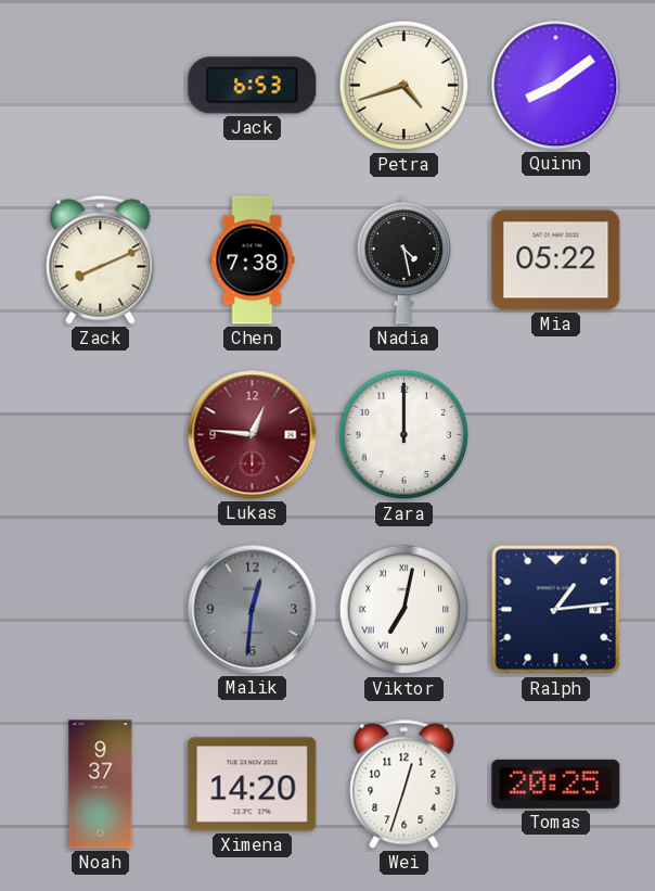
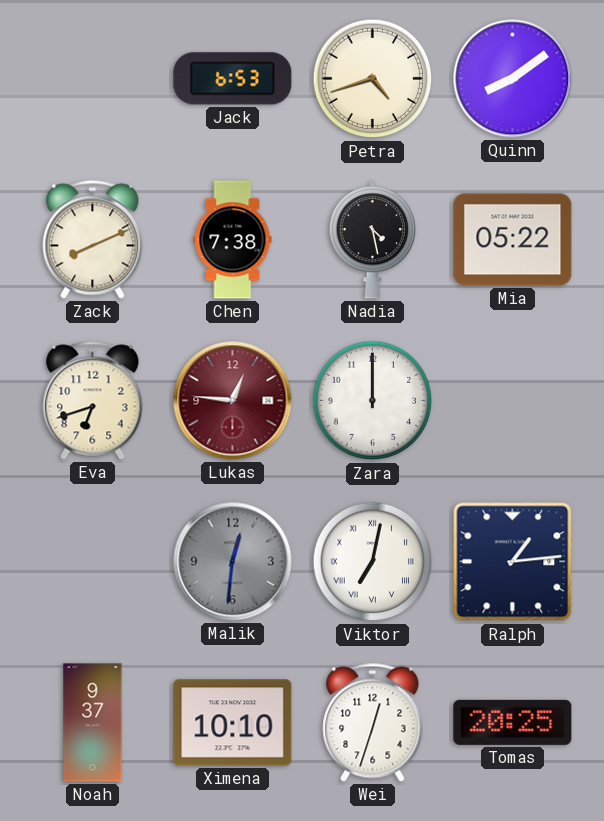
Eva: none -> 6:42 (93, 401)
Ximena: 14:20 -> 10:10 (233, 723)
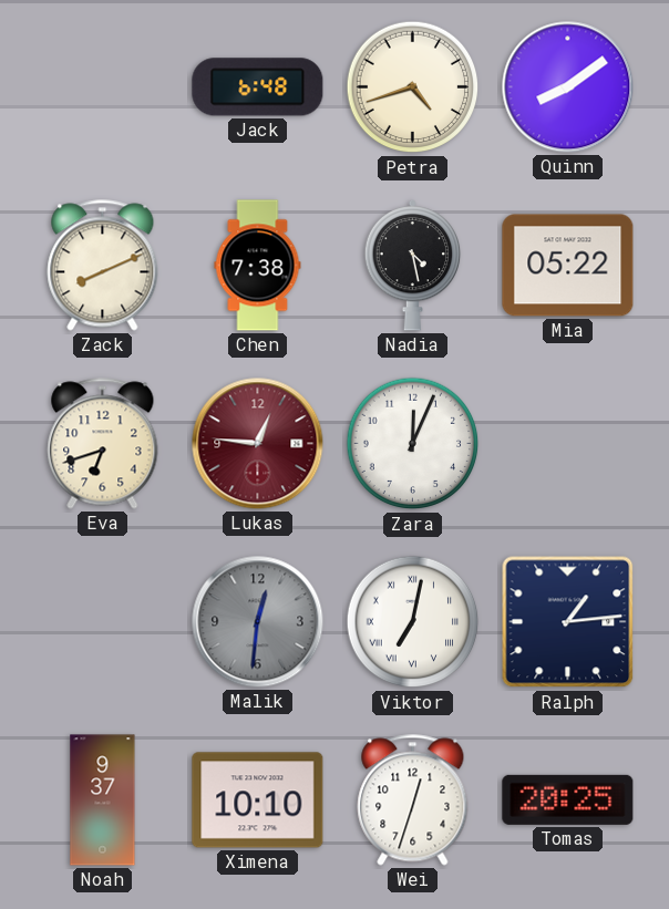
Jack: 6:53 -> 6:48 (258, 87)
Zara: 12:00 -> 12:04 (413, 444)
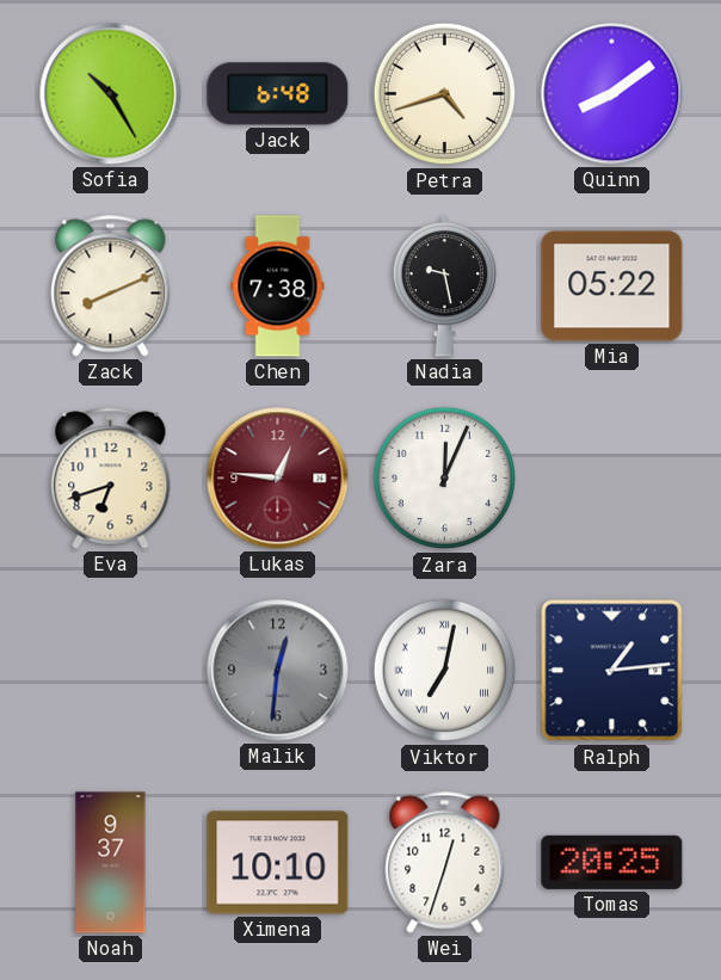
Sofia: none -> 10:25 (111, 94)
Nadia: 4:28 -> 9:28 (445, 286)
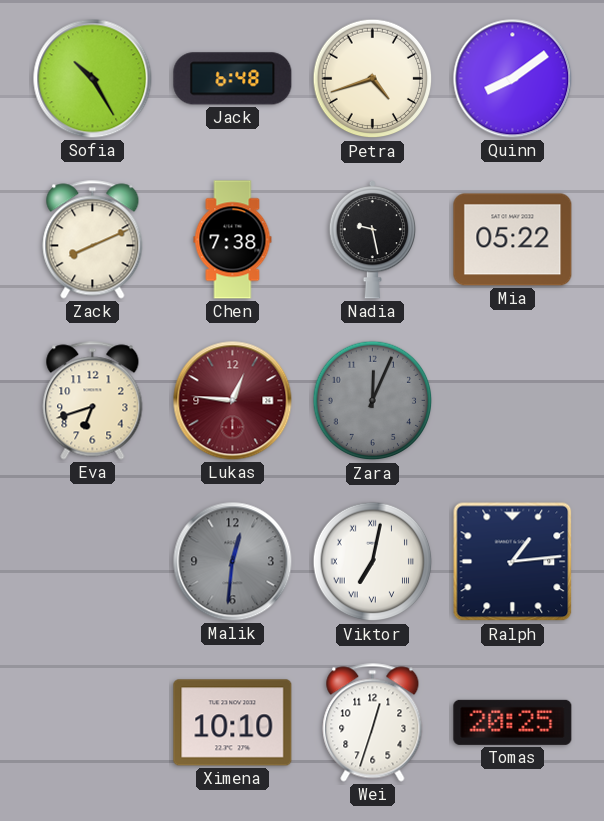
Zara dial: white -> grey (373, 401)
Noah: 9:37 -> none (111, 863)
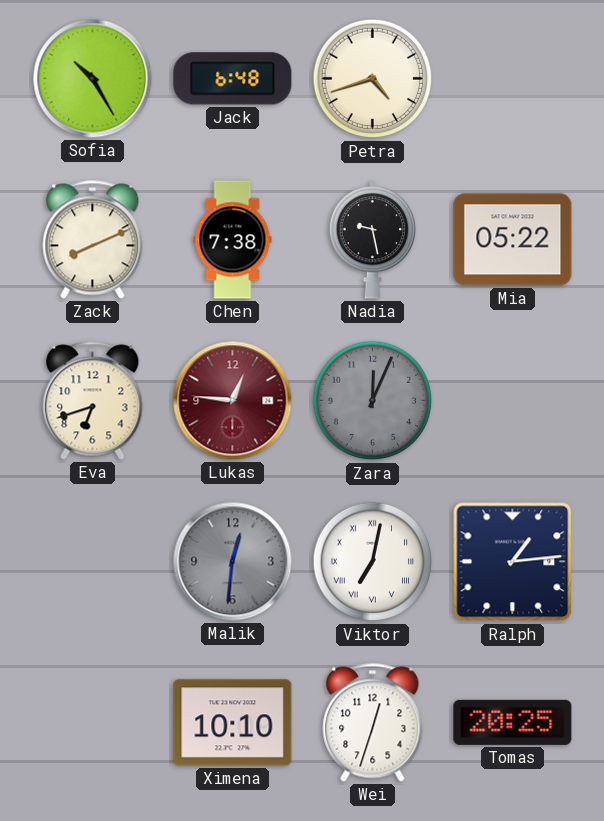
Quinn: 8:09 -> none (513, 79)
